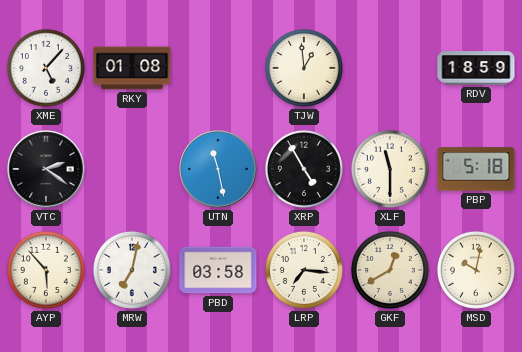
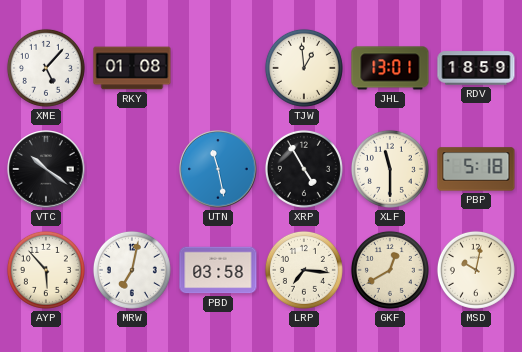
JHL: none -> 13:01 (390, 68)
VTC: 2:21 -> 10:21 (46, 169)
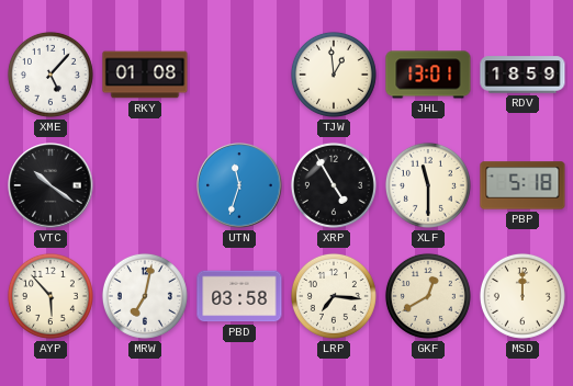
UTN: 11:28 -> 11:33 (239, 185)
MSD: 10:02 -> 12:00 (523, 296)
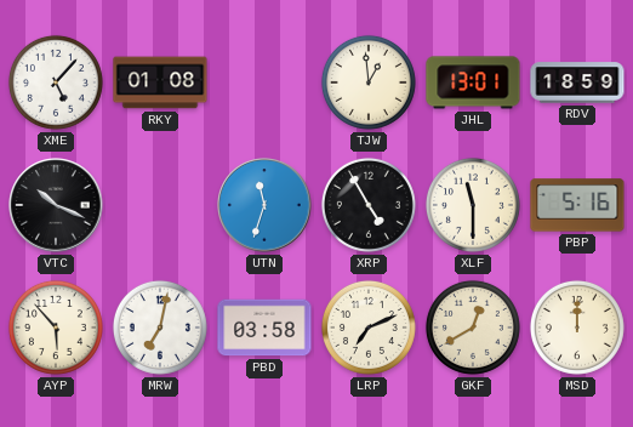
VTC: 10:21 -> 10:19 (56, 205)
PBP: 5:18 -> 5:16 (577, 205)
LRP: 7:16 -> 7:11 (369, 328)
